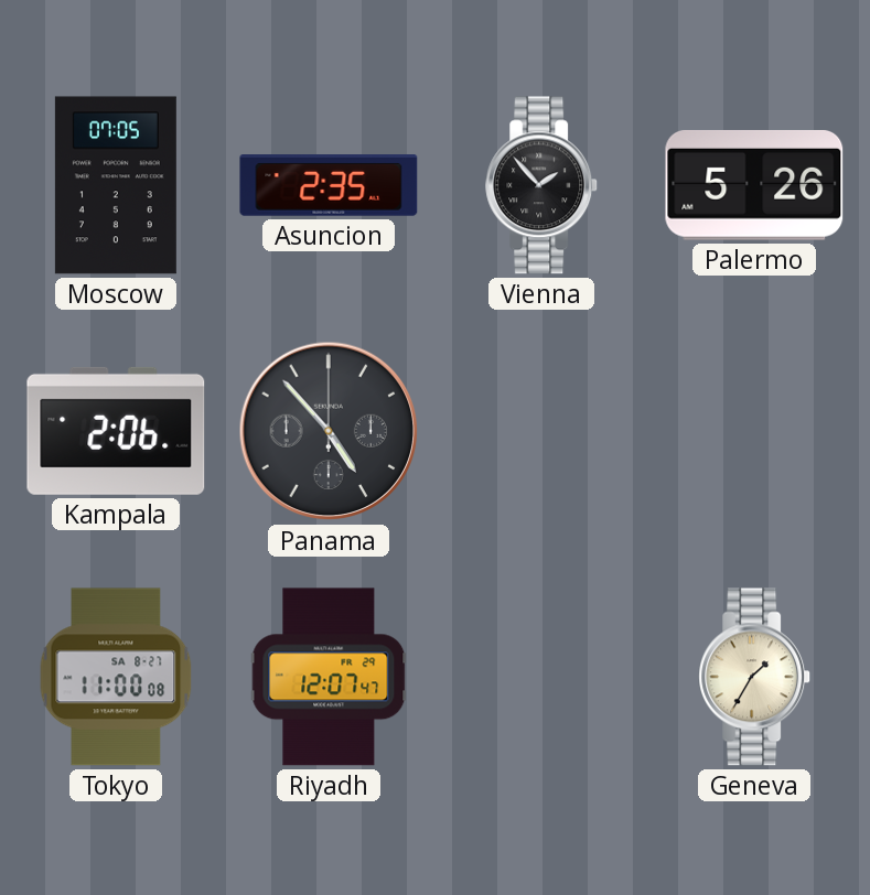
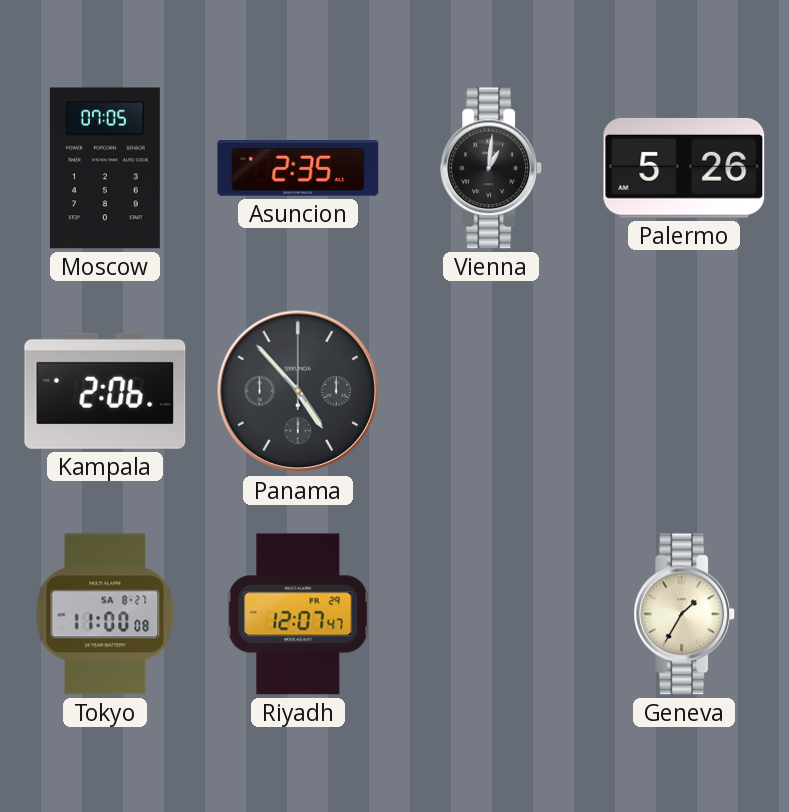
Vienna: 1:53 -> 1:01 (492, 168)
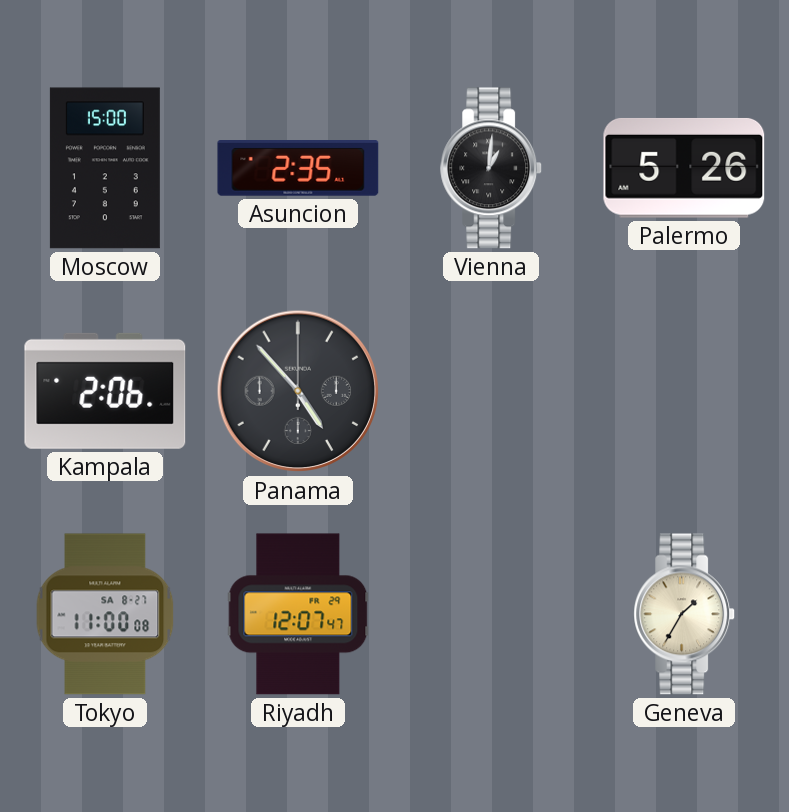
Moscow: 07:05 -> 15:00 (105, 168)
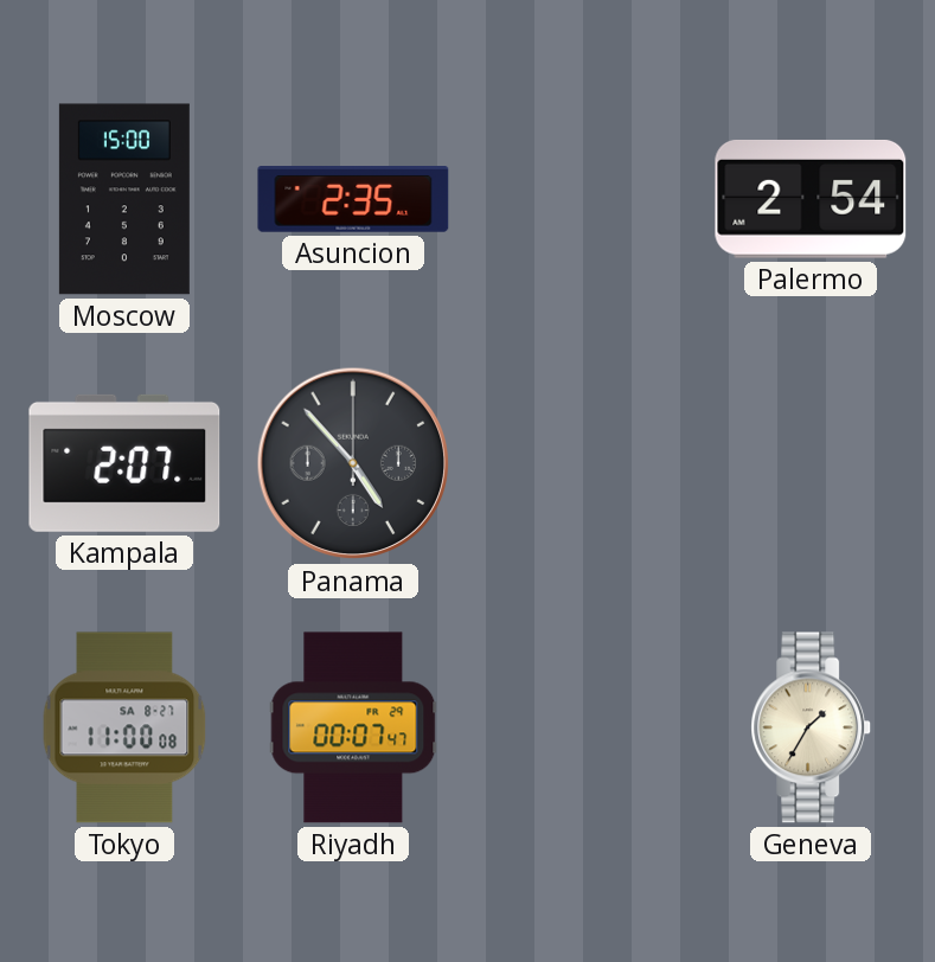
Vienna: 1:01 -> none (492, 168)
Palermo: 5:26 -> 2:54 (811, 199)
Kampala: 2:06 -> 2:07 (124, 463)
Riyadh: 12:07 -> 00:07 (353, 727)
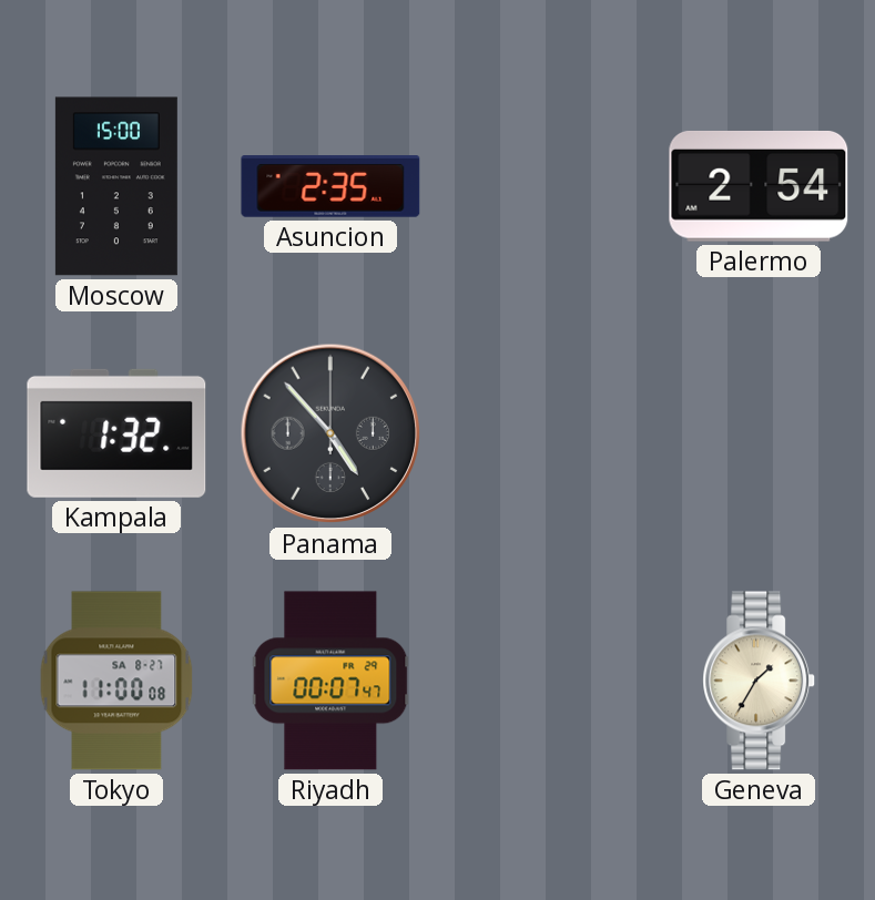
Kampala: 2:07 -> 1:32 (116, 433)
